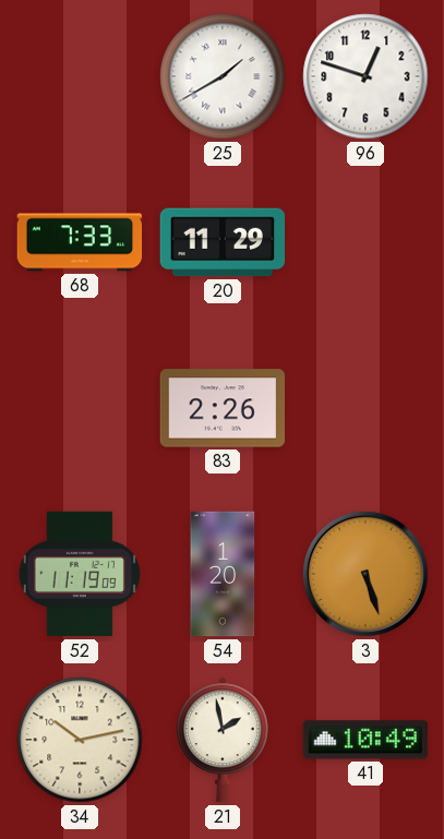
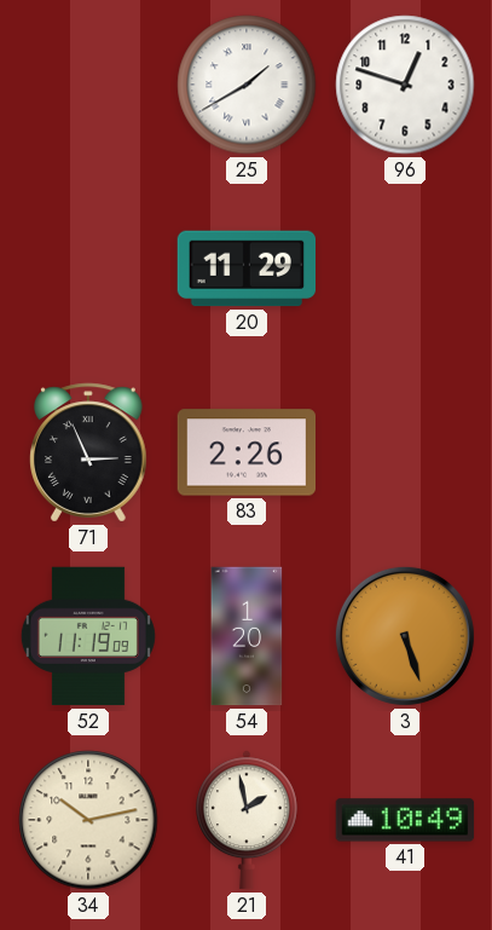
68: 7:33 -> none (80, 242)
71: none -> 2:56 (89, 452)
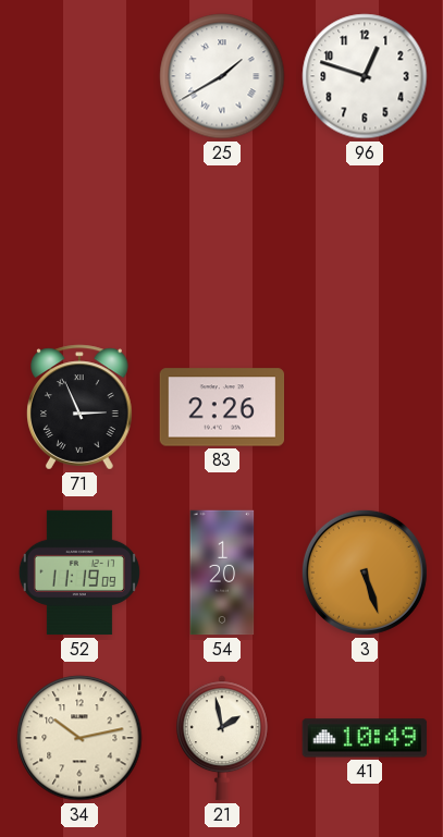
20: 11:29 -> none (247, 268)
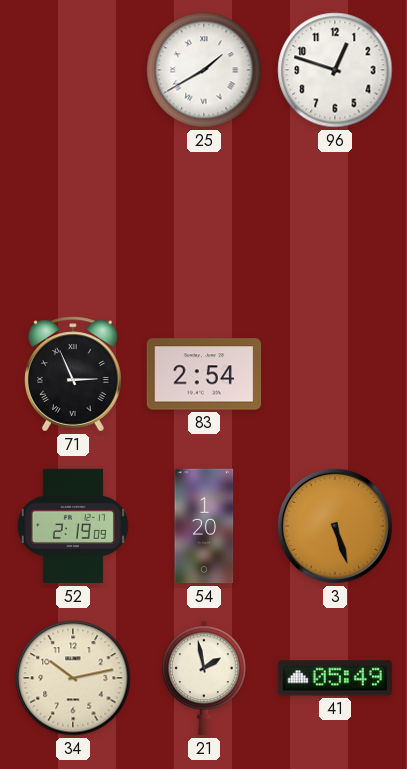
83: 2:26 -> 2:54 (204, 374)
52: 11:19 -> 2:19 (73, 526)
41: 10:49 -> 05:49 (335, 678)
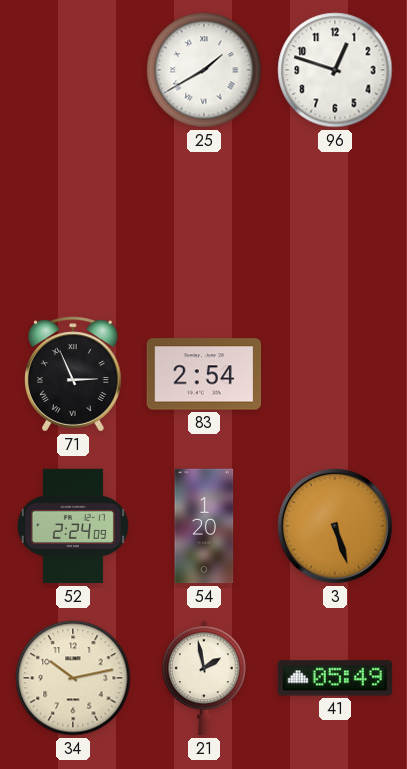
52: 2:19 -> 2:24 (73, 526)
